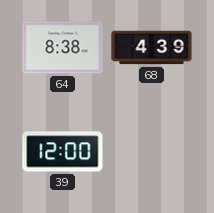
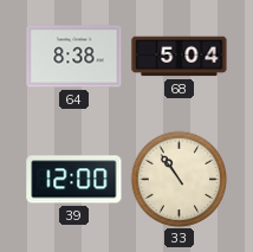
68: 4:39 -> 5:04 (180, 57)
33: none -> 10:54 (179, 179)
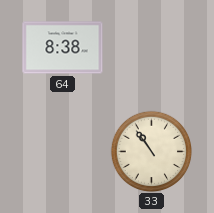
68: 5:04 -> none (180, 57)
39: 12:00 -> none (74, 180)
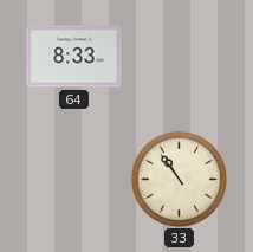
64: 8:38 -> 8:33 (74, 57)
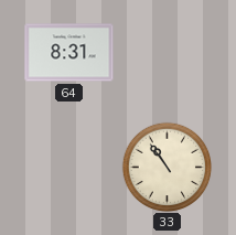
64: 8:33 -> 8:31 (69, 53)
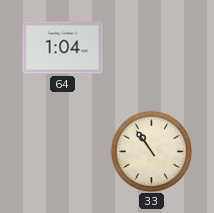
64: 8:31 -> 1:04 (63, 48)
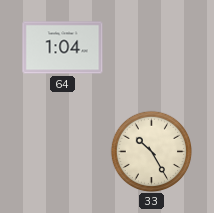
33: 10:54 -> 10:25 (151, 151)
